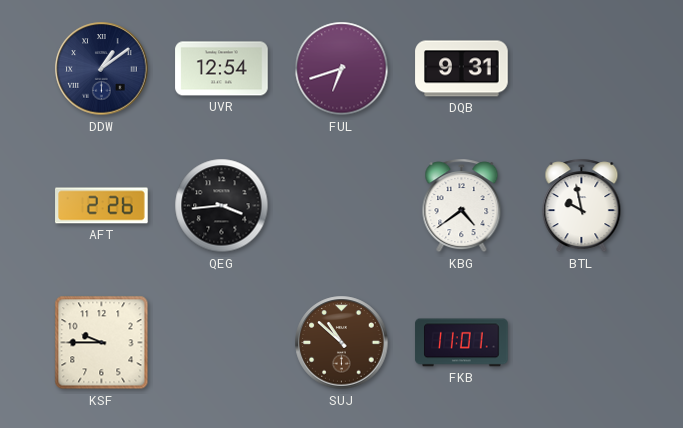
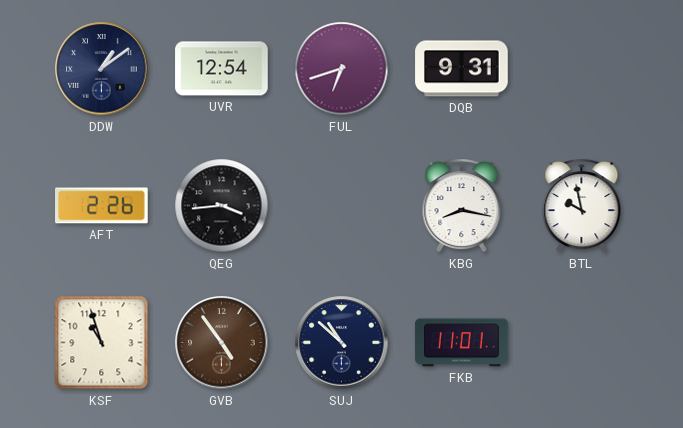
KBG: 4:39 -> 8:17 (462, 206)
KSF: 9:45 -> 10:57 (102, 343)
GVB: none -> 4:54 (222, 343)
SUJ dial: brown -> navy (342, 343)
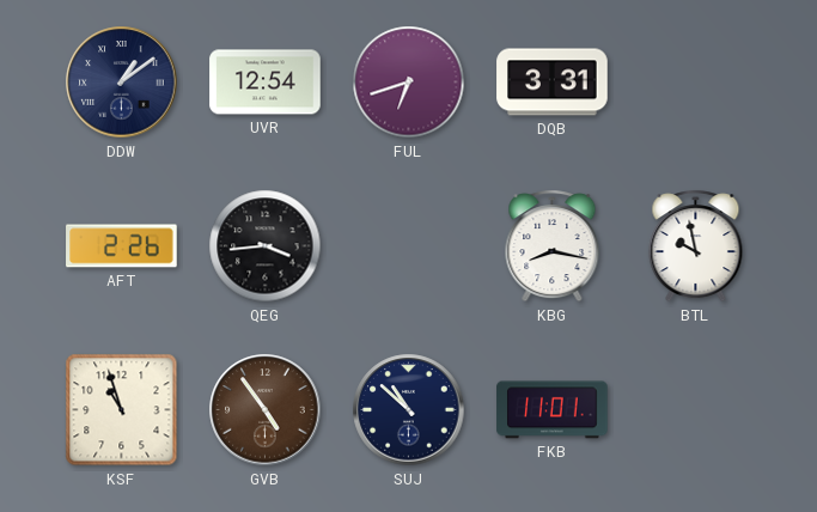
DQB: 9:31 -> 3:31 (553, 83)
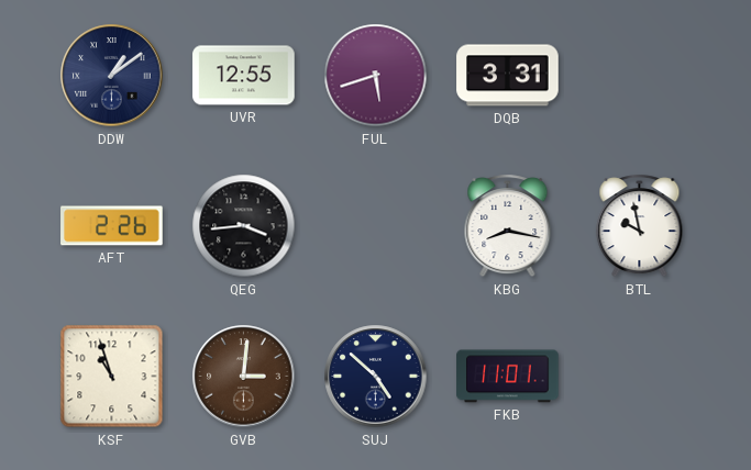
UVR: 12:54 -> 12:55 (244, 76)
FUL: 6:42 -> 5:42 (376, 76)
GVB: 4:54 -> 3:01 (244, 377)
SUJ: 10:52 -> 4:52 (376, 377)
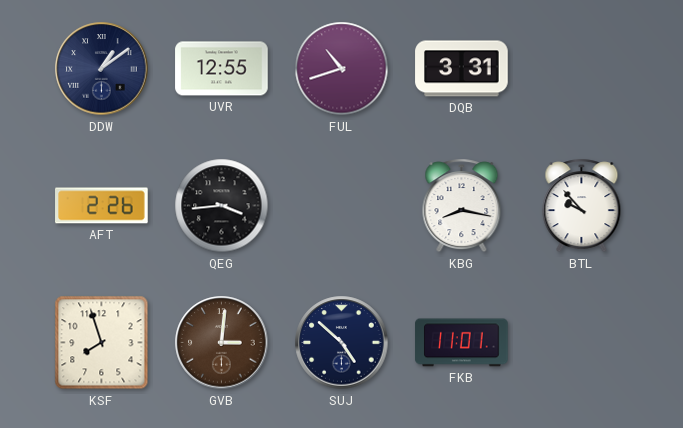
FUL: 5:42 -> 10:42 (342, 69)
BTL: 9:58 -> 9:53 (582, 206)
KSF: 10:57 -> 7:57 (102, 343)
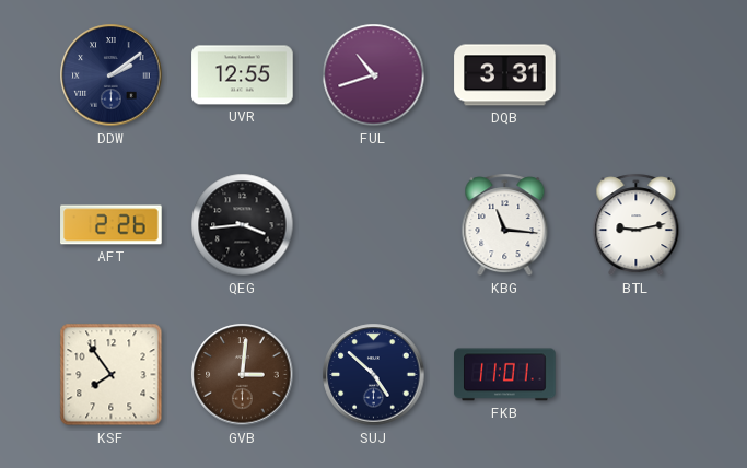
DDW: 1:09 -> 2:09 (112, 75)
KBG: 8:17 -> 11:16 (505, 225)
BTL: 9:53 -> 9:13 (637, 225)
KSF: 7:57 -> 7:54 (112, 375)
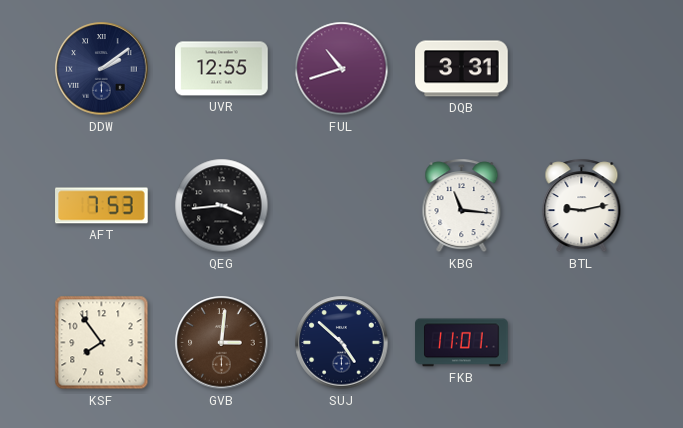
AFT: 2:26 -> 7:53 (102, 206)
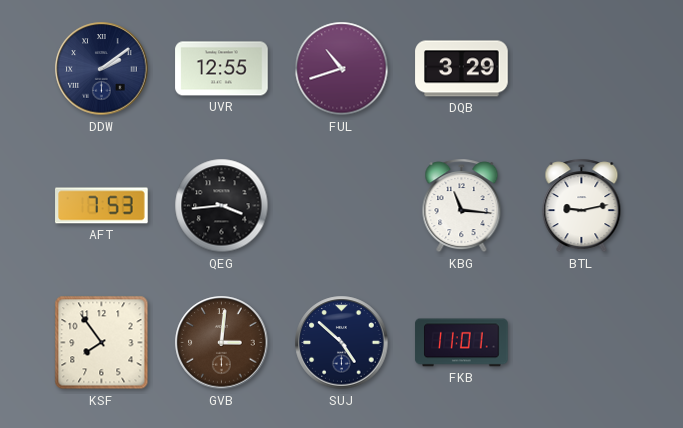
DQB: 3:31 -> 3:29 (462, 69)
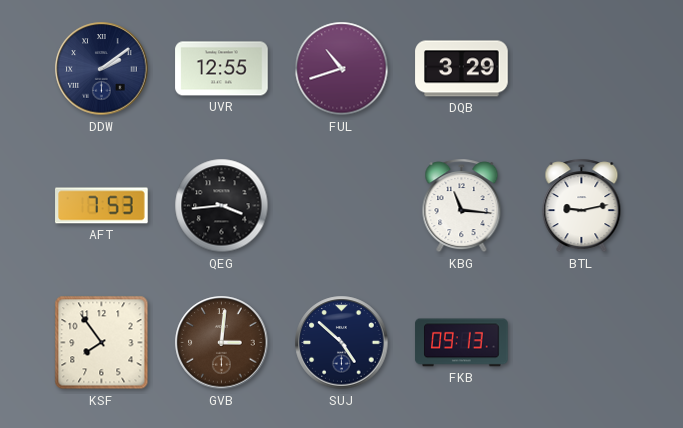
FKB: 11:01 -> 09:13 (462, 343)
